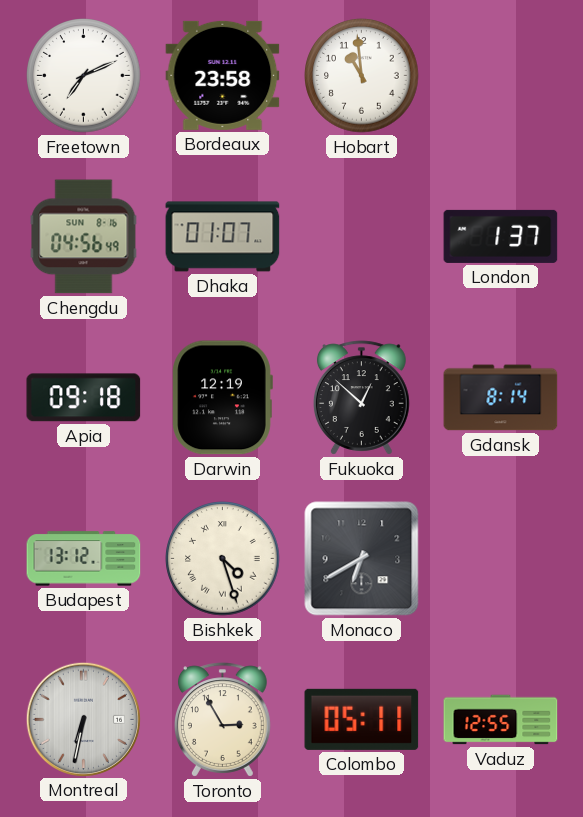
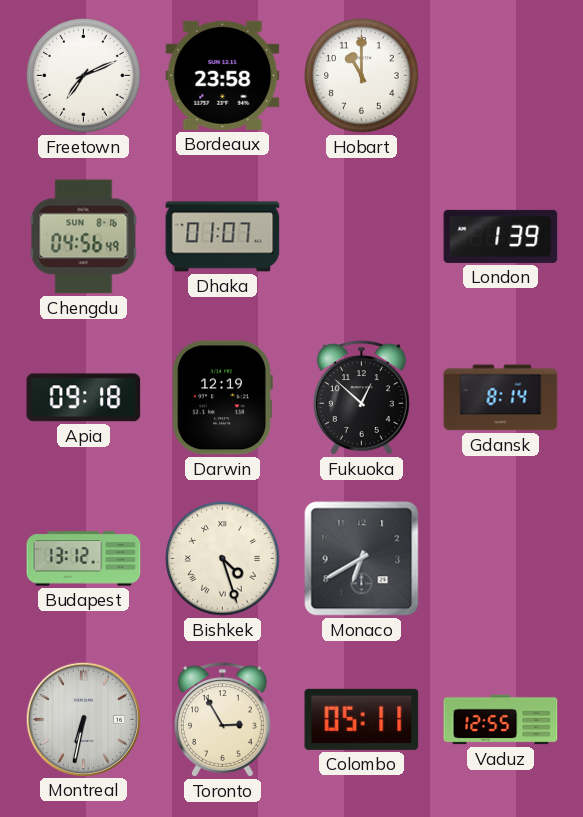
Hobart: 10:59 -> 11:00 (362, 76)
London: 1:37 -> 1:39 (501, 236)
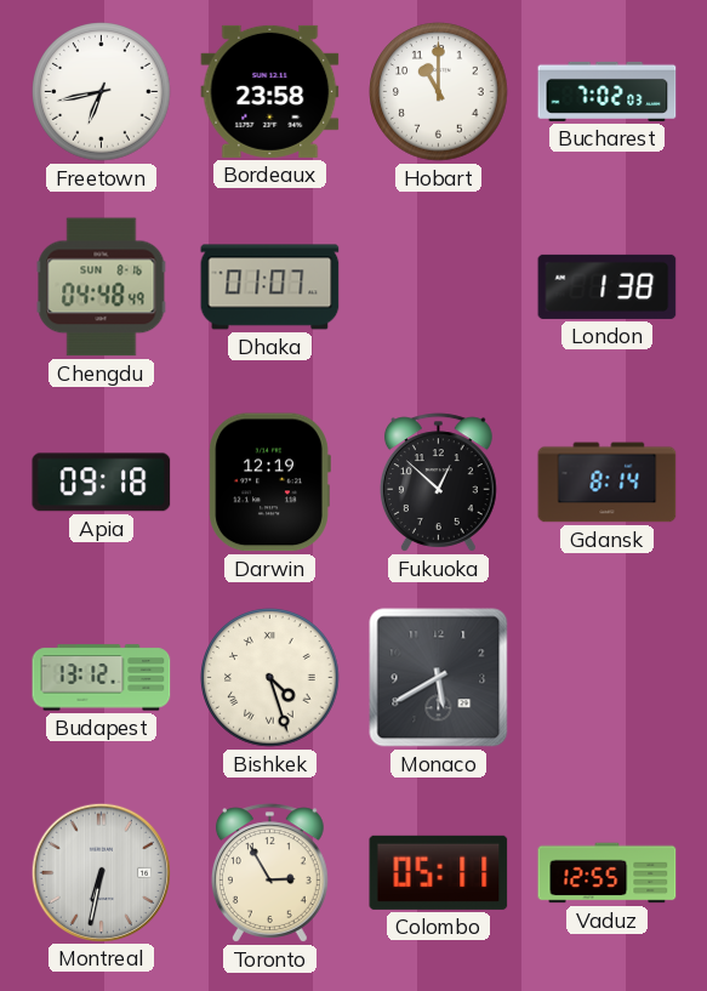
Freetown: 7:11 -> 6:43 (102, 92)
Bucharest: none -> 7:02 (608, 91)
Chengdu: 04:56 -> 04:48 (102, 287)
London: 1:39 -> 1:38 (608, 286)
Monaco: 6:40 -> 5:40 (439, 678)
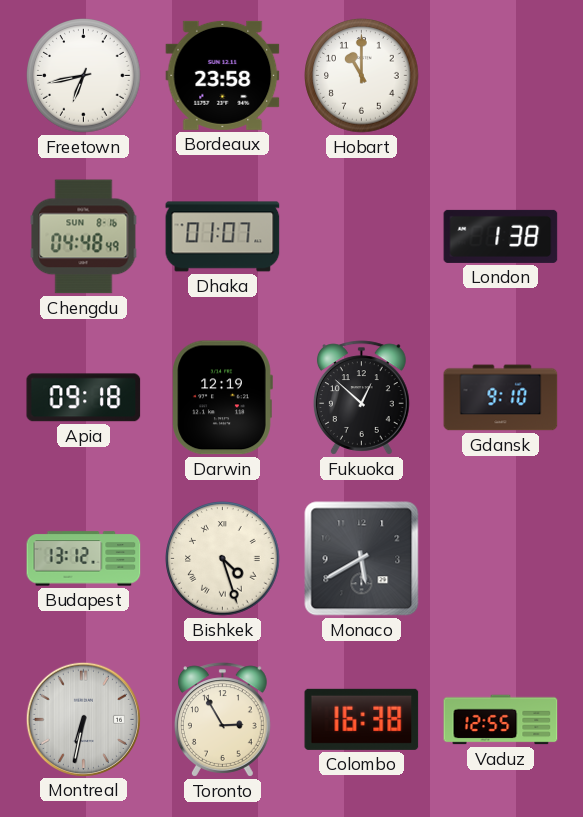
Bucharest: 7:02 -> none (608, 91)
Gdansk: 8:14 -> 9:10 (501, 398)
Colombo: 05:11 -> 16:38 (362, 719)
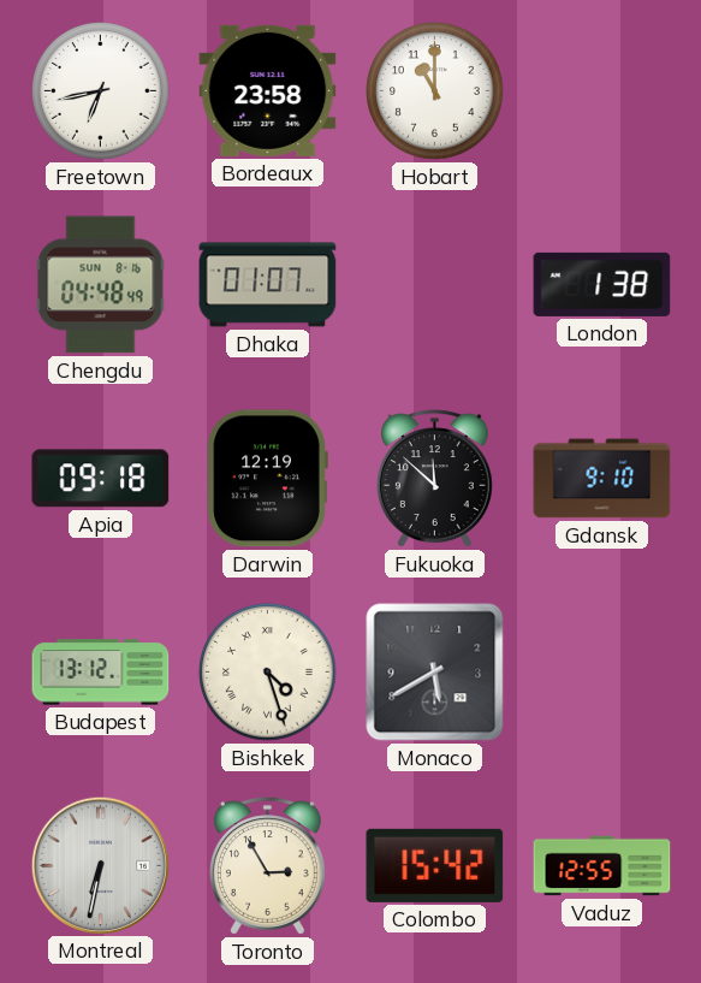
Fukuoka: 12:52 -> 11:52 (434, 479)
Colombo: 16:38 -> 15:42 (435, 865)
